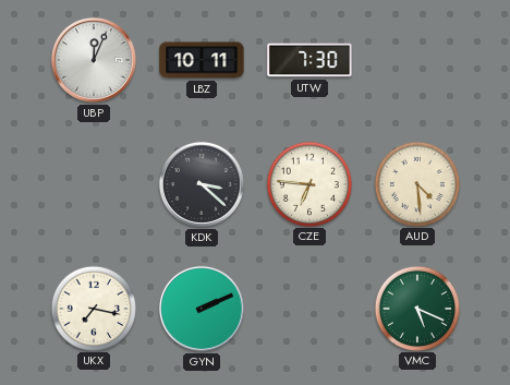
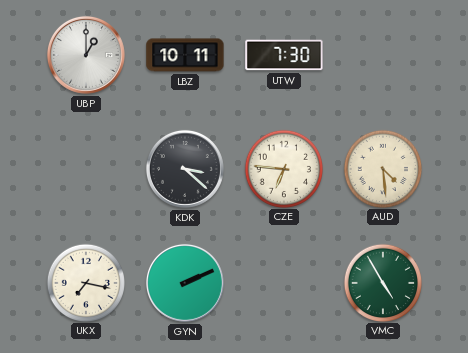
UBP: 12:04 -> 1:00 (86, 55)
VMC: 5:19 -> 4:55 (382, 282)
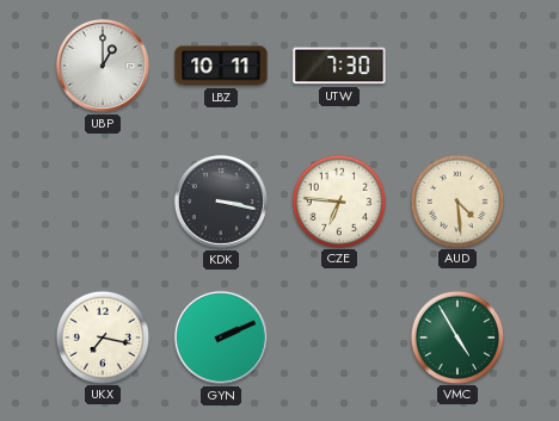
KDK: 3:22 -> 3:17 (221, 202)
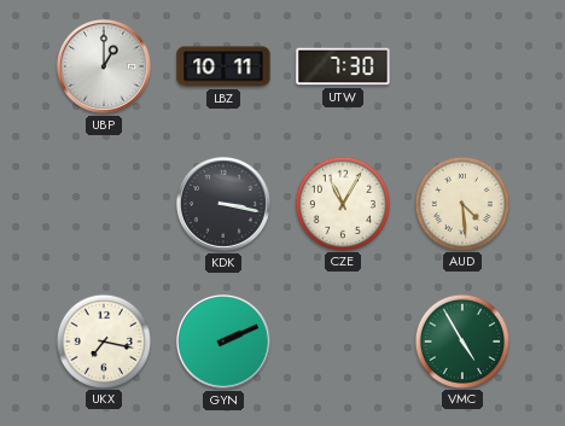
CZE: 6:46 -> 11:05 (342, 203)
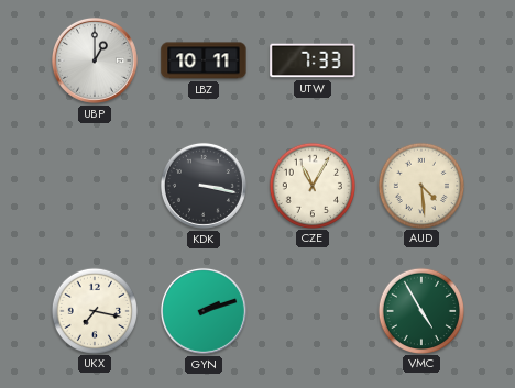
UTW: 7:30 -> 7:33 (313, 60)
GYN: 2:11 -> 2:12 (204, 311)
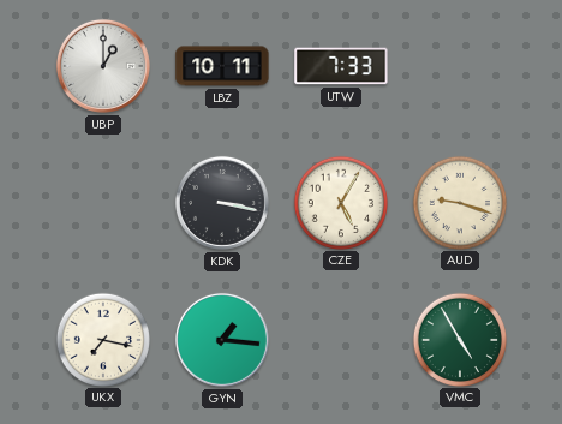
CZE: 11:05 -> 5:05 (340, 202)
AUD: 4:29 -> 9:18 (459, 202)
GYN: 2:12 -> 1:16 (222, 340)
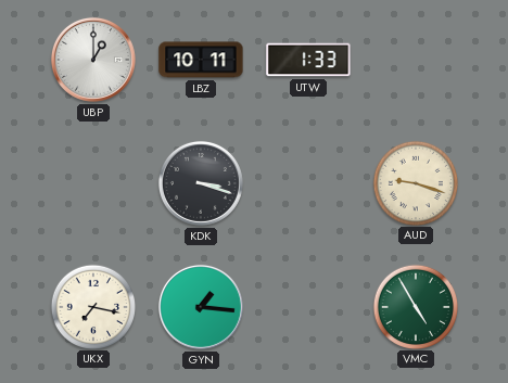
UTW: 7:33 -> 1:33 (308, 60)
KDK: 3:17 -> 3:18 (201, 183)
CZE: 5:05 -> none (340, 202)
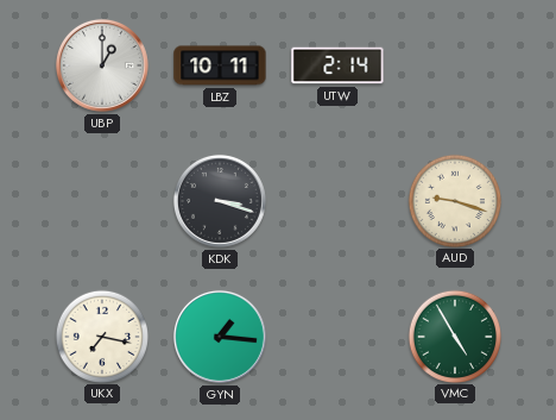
UTW: 1:33 -> 2:14 (337, 65)
